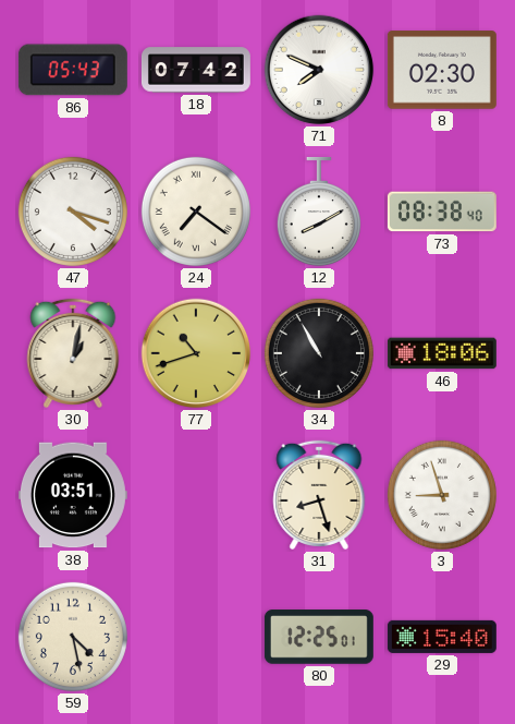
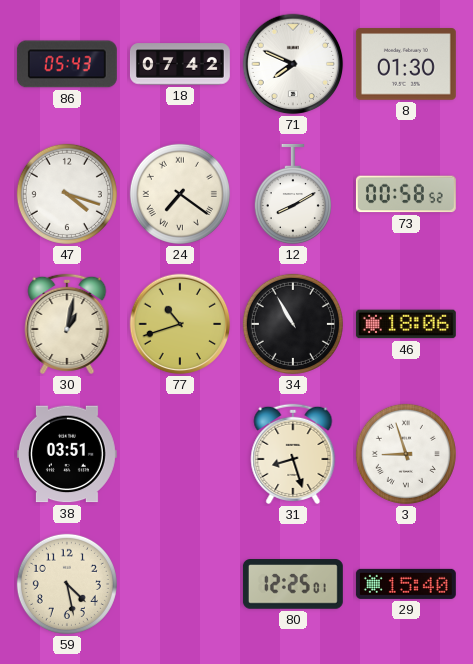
8: 02:30 -> 01:30 (406, 64)
73: 08:38 -> 00:58 (406, 194)
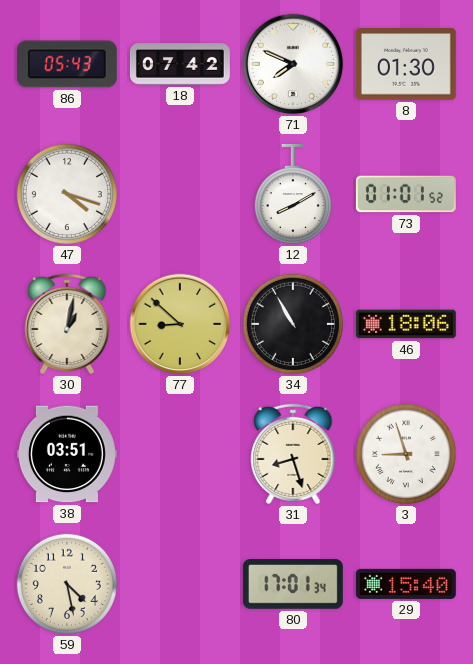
24: 7:21 -> none (180, 194)
73: 00:58 -> 01:01 (406, 194)
77: 10:42 -> 8:52 (180, 324)
80: 12:25 -> 17:01 (293, 584)
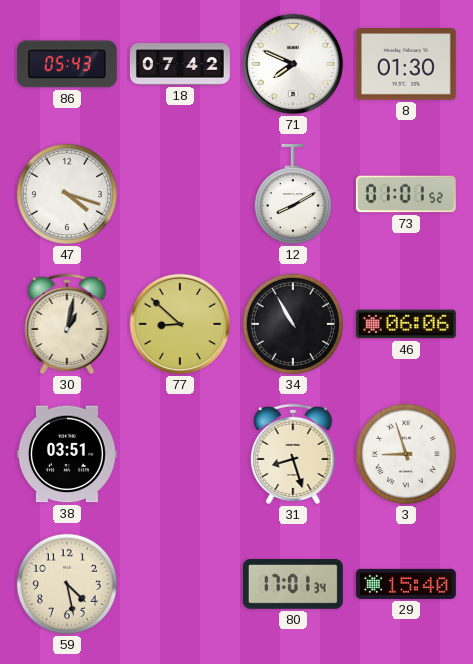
46: 18:06 -> 06:06 (406, 324)
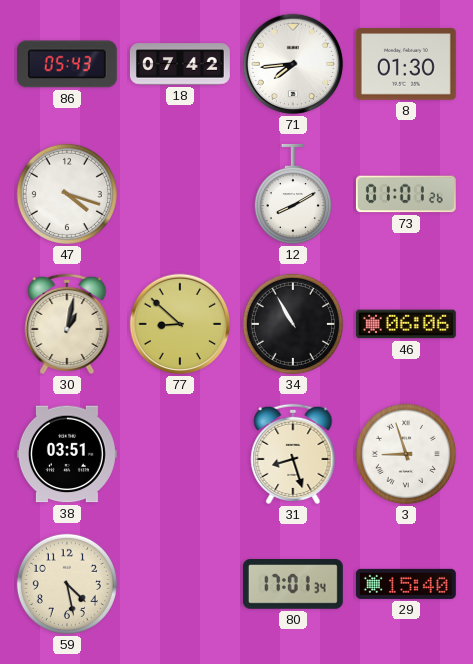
71: 7:49 -> 7:44 (293, 64)
73: 01:01:52 -> 01:01:26 (406, 194)
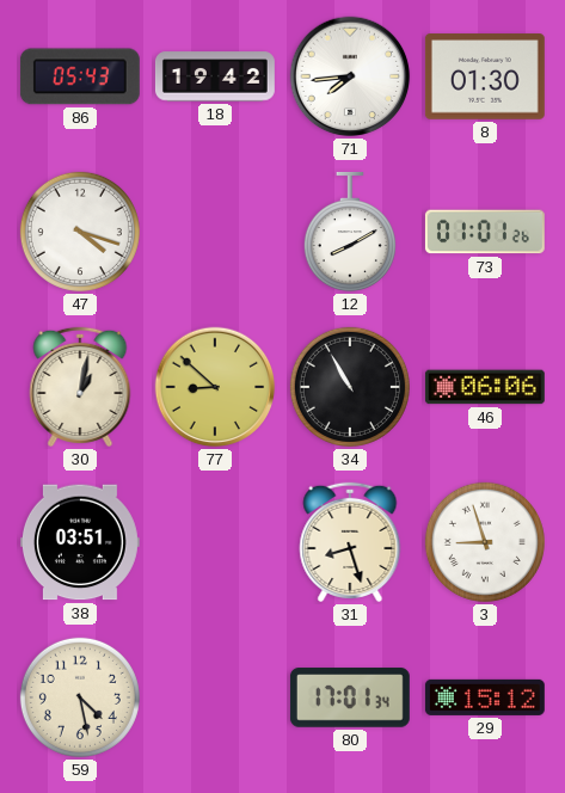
18: 07:42 -> 19:42 (215, 76)
29: 15:40 -> 15:12 (485, 697)
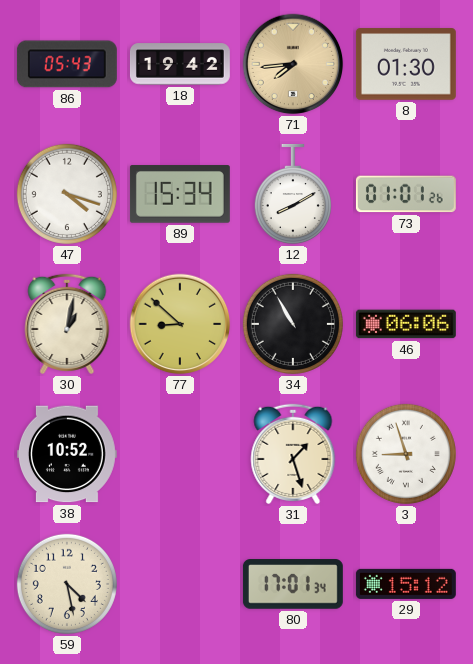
71 dial: white -> champagne (293, 64)
89: none -> 15:34 (180, 194)
38: 03:51 -> 10:52 (67, 454)
31: 8:27 -> 1:27 (293, 454)
